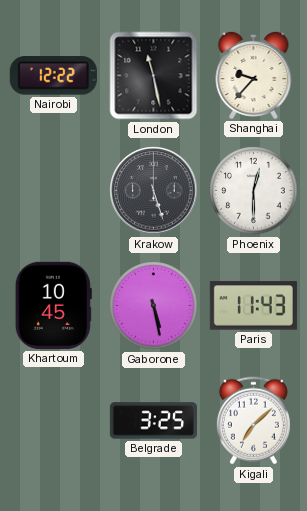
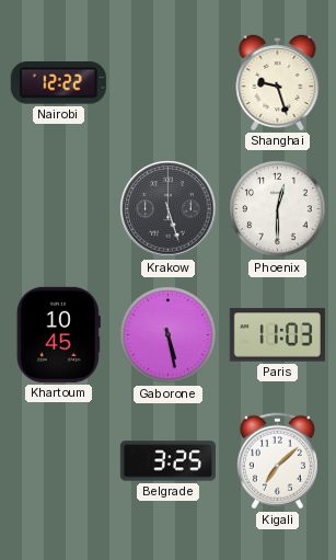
London: 11:28 -> none (154, 76)
Shanghai: 9:37 -> 9:27 (278, 82)
Paris: 11:43 -> 11:03 (277, 335)
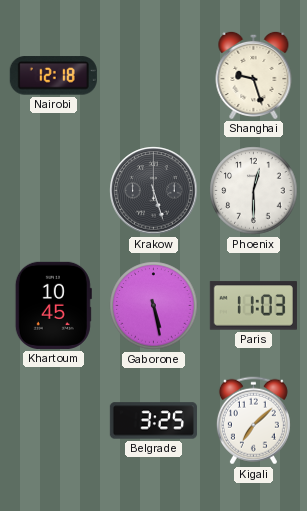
Nairobi: 12:22 -> 12:18 (53, 76)
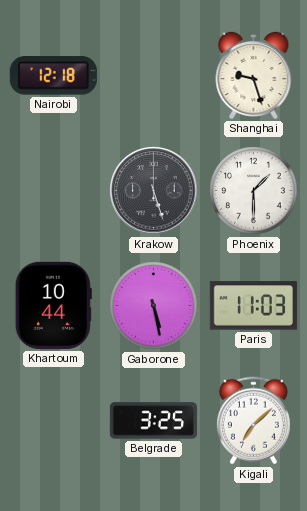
Phoenix: 12:30 -> 1:30 (254, 191)
Khartoum: 10:45 -> 10:44 (53, 305)
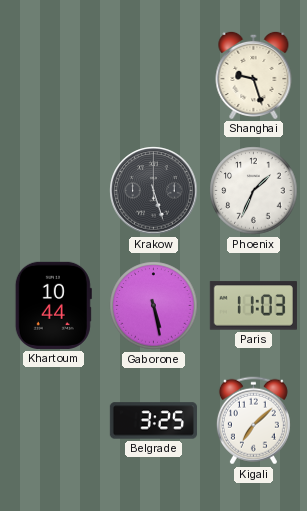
Nairobi: 12:18 -> none (53, 76)
Phoenix: 1:30 -> 1:34 (254, 191)
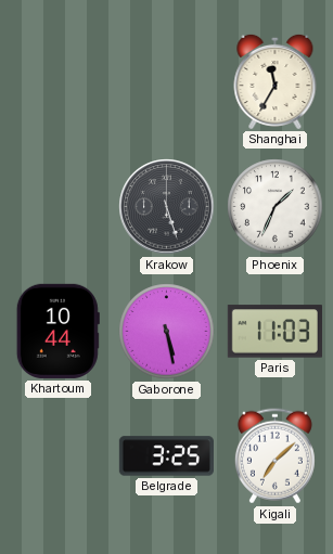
Shanghai: 9:27 -> 11:35 (276, 81)
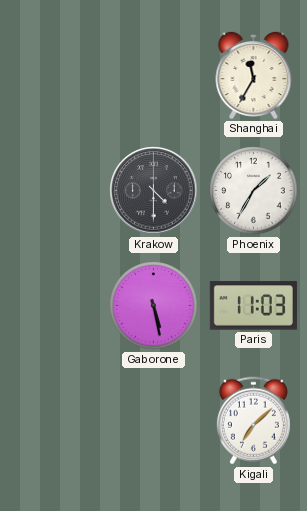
Krakow: 5:27 -> 4:30 (154, 191)
Phoenix: 1:34 -> 1:35 (254, 191)
Khartoum: 10:44 -> none (57, 331)
Belgrade: 3:25 -> none (166, 456)
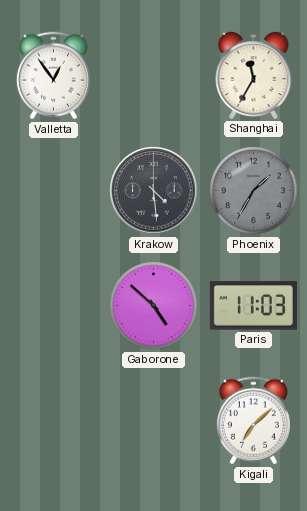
Valletta: none -> 12:54 (53, 76)
Krakow: 4:30 -> 4:29 (154, 191)
Phoenix dial: white -> grey (254, 191)
Gaborone: 5:28 -> 4:52 (154, 306)
